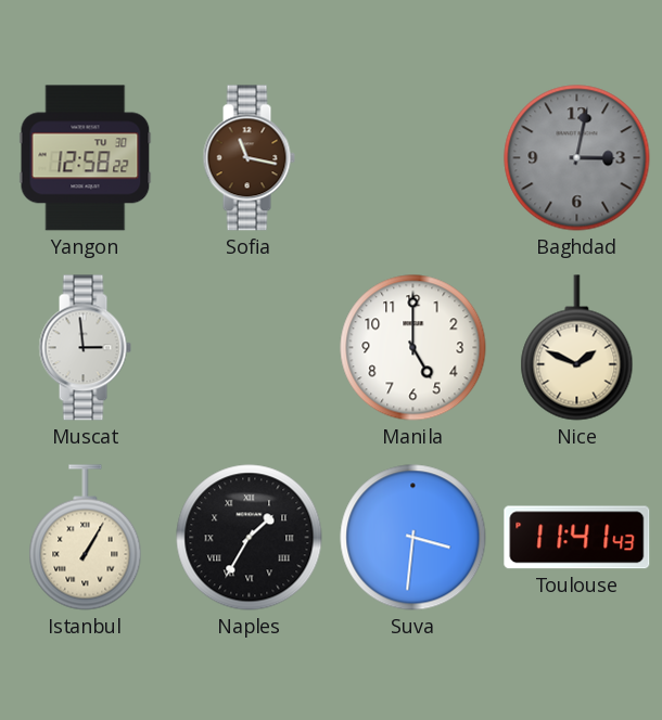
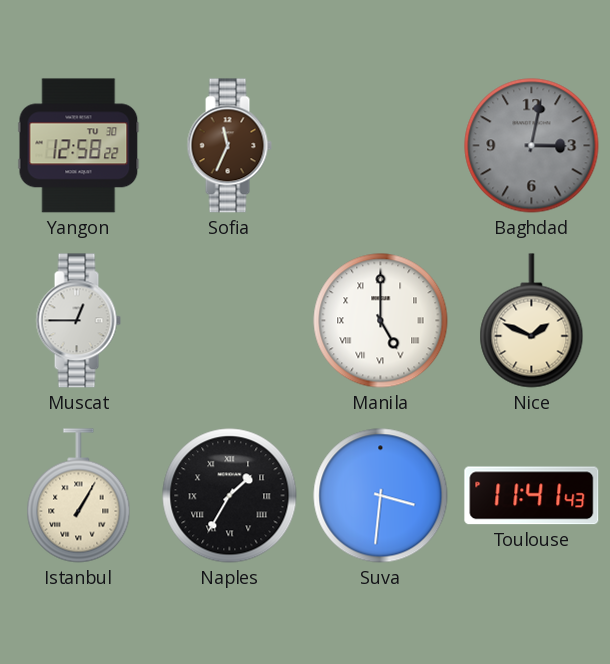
Sofia: 11:17 -> 11:34 (229, 146)
Muscat: 2:59 -> 12:45 (78, 321)
Manila numerals: Arabic -> Roman (381, 321)
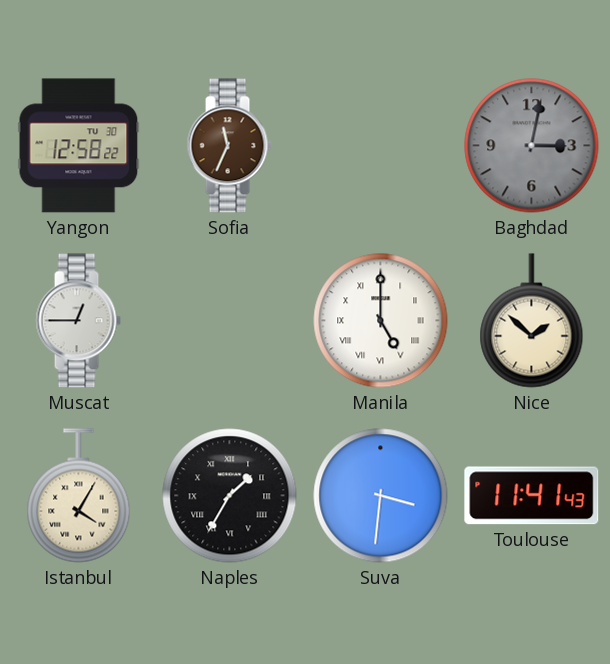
Nice: 1:49 -> 1:52 (532, 321)
Istanbul: 1:05 -> 4:05 (79, 496)
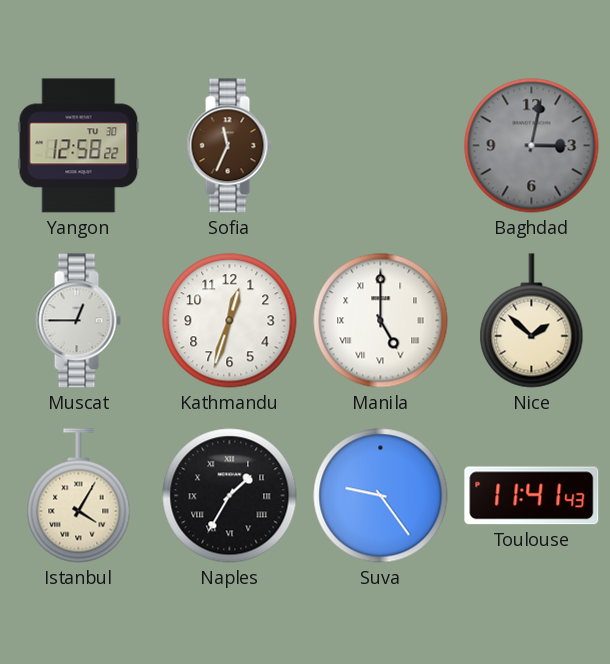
Kathmandu: none -> 12:33 (230, 321)
Suva: 3:31 -> 9:24 (381, 496)
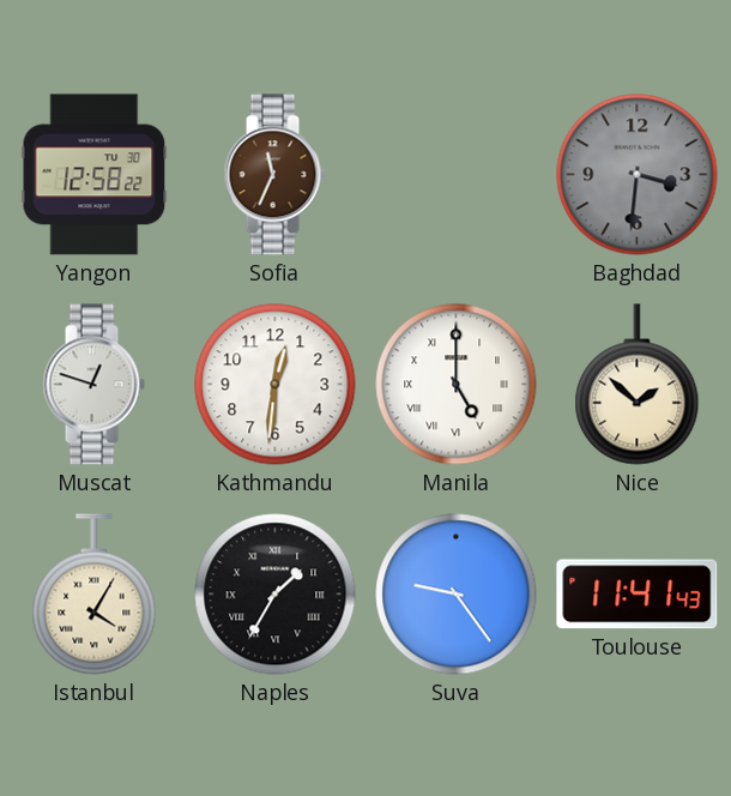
Baghdad: 3:02 -> 3:31 (638, 175)
Muscat: 12:45 -> 12:48 (93, 385)
Kathmandu: 12:33 -> 12:31 (276, 385)
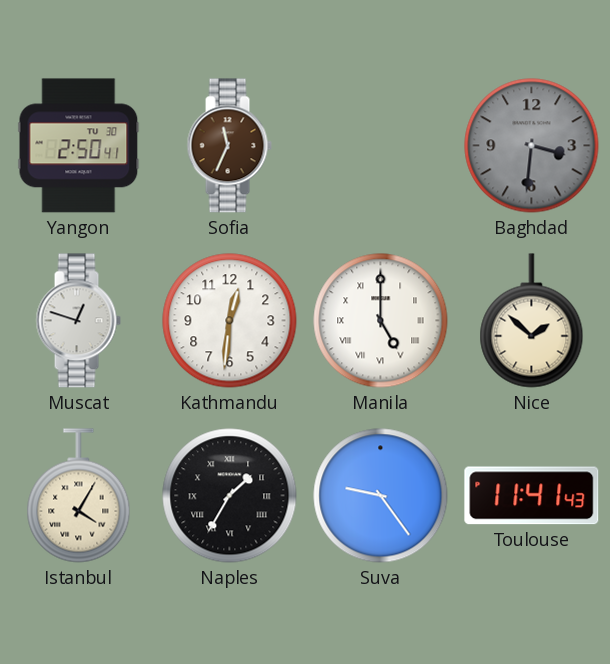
Yangon: 12:58 -> 2:50 (79, 146)
